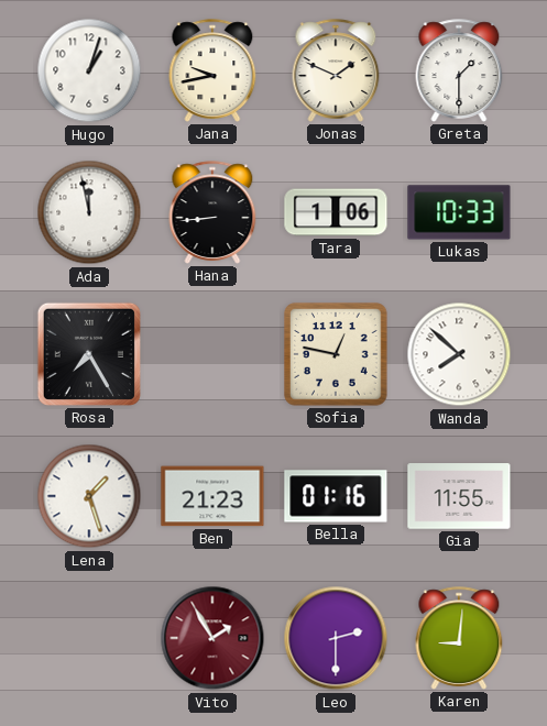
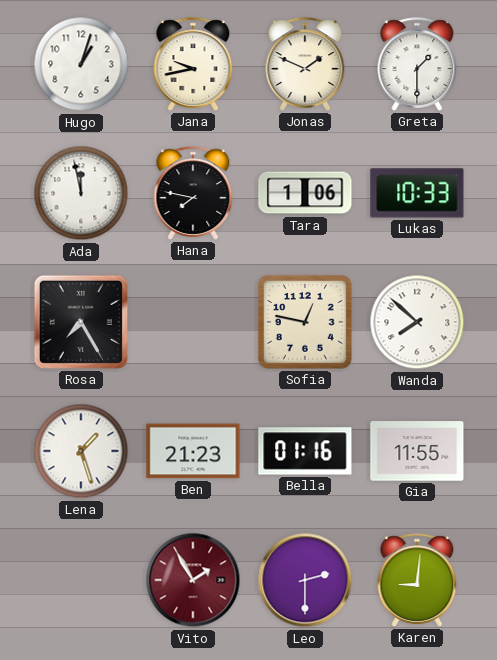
Hana: 8:44 -> 7:47 (193, 193)
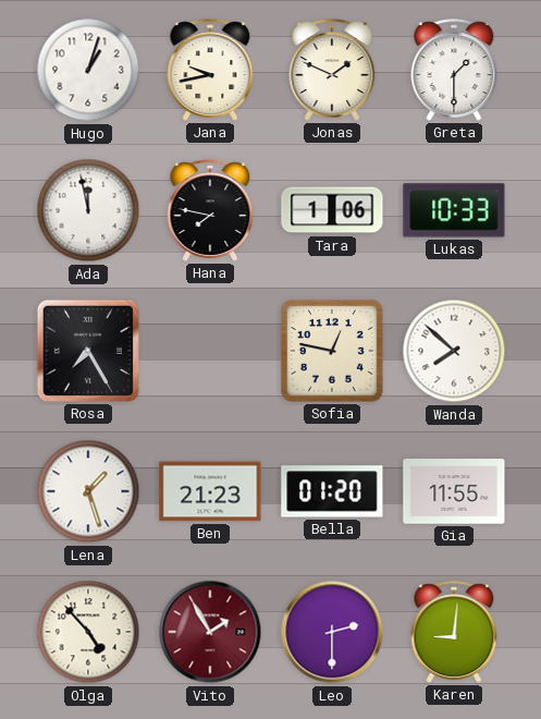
Bella: 01:16 -> 01:20 (332, 491)
Olga: none -> 4:53 (88, 632)
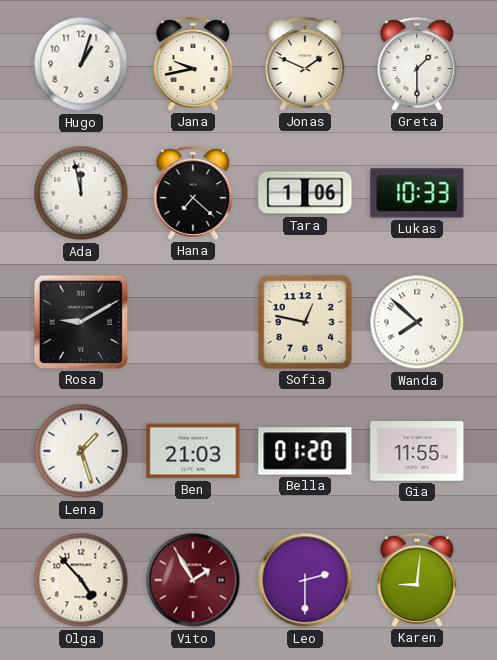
Hana: 7:47 -> 7:22 (193, 193)
Rosa: 7:25 -> 9:10 (81, 322)
Ben: 21:23 -> 21:03 (193, 451)
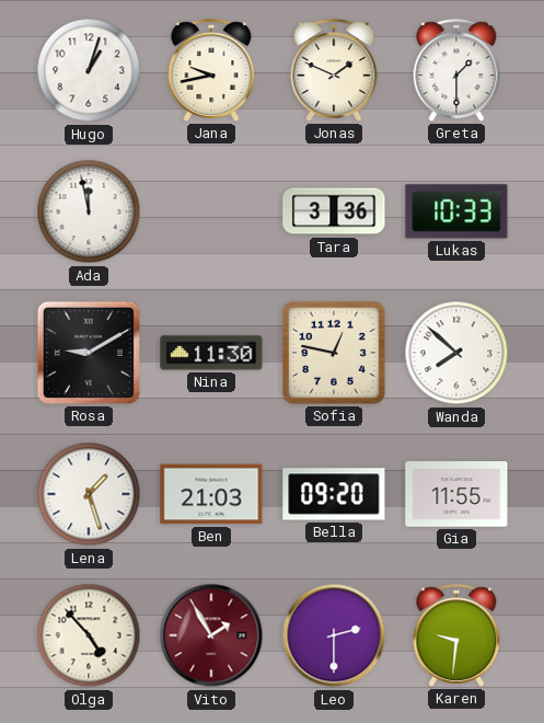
Hana: 7:22 -> none (193, 193)
Tara: 1:06 -> 3:36 (334, 211)
Nina: none -> 11:30 (211, 353)
Bella: 01:20 -> 09:20 (334, 494)
Karen: 9:01 -> 9:31 (456, 635)
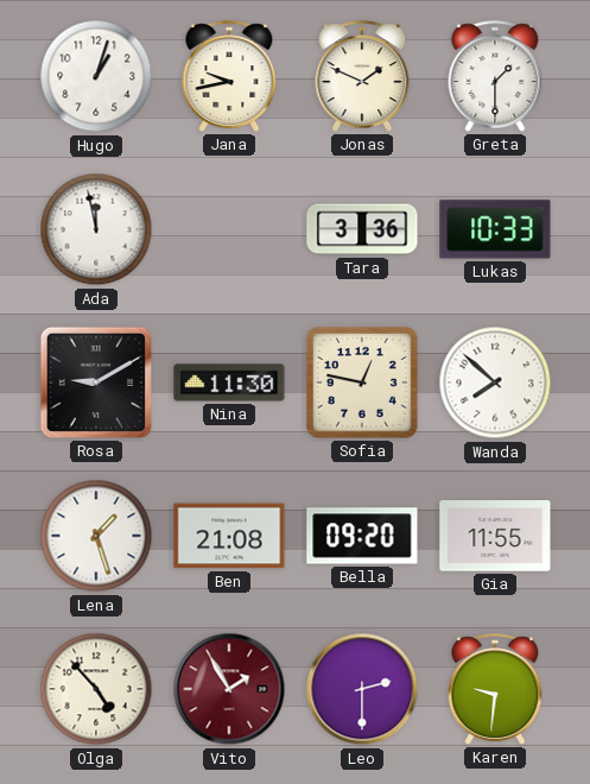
Ben: 21:03 -> 21:08 (229, 536)
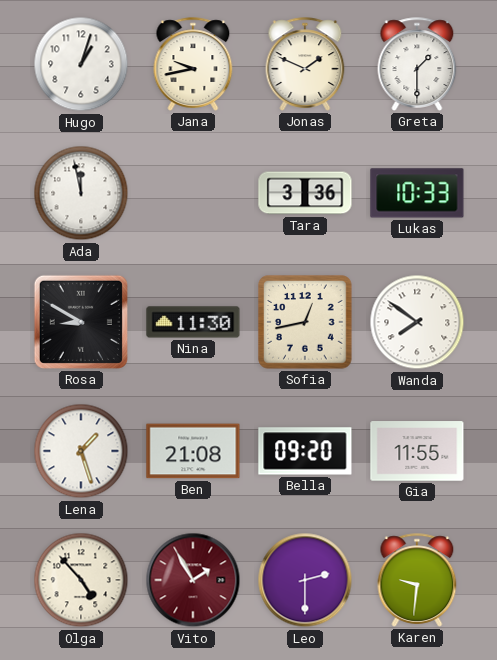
Rosa: 9:10 -> 8:50 (81, 322)
Sofia: 12:47 -> 12:43 (305, 322)
Wanda: 7:52 -> 7:51 (417, 322)
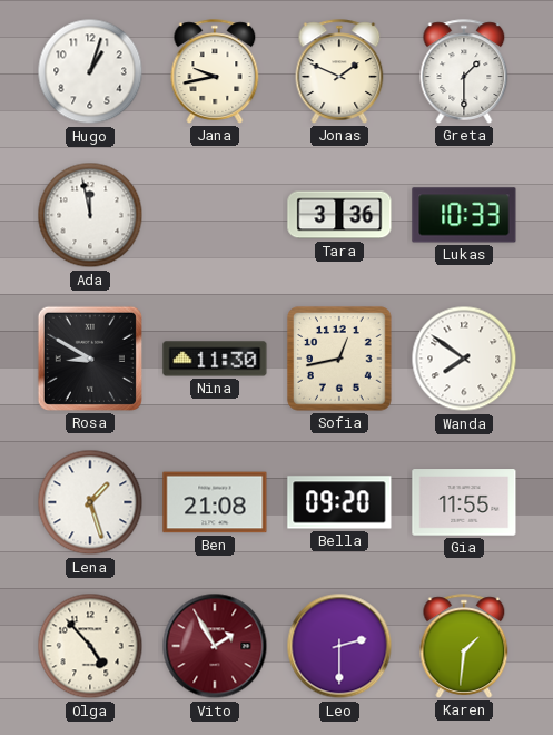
Karen: 9:31 -> 1:31 (464, 646)
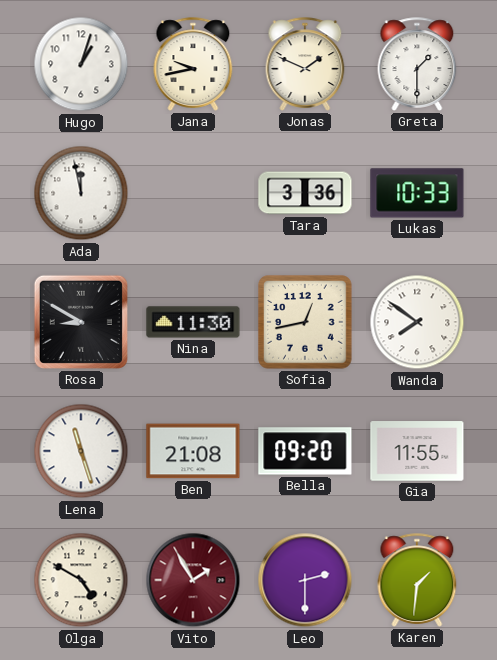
Lena: 1:27 -> 11:27 (81, 451)
Olga: 4:53 -> 4:50 (81, 580)
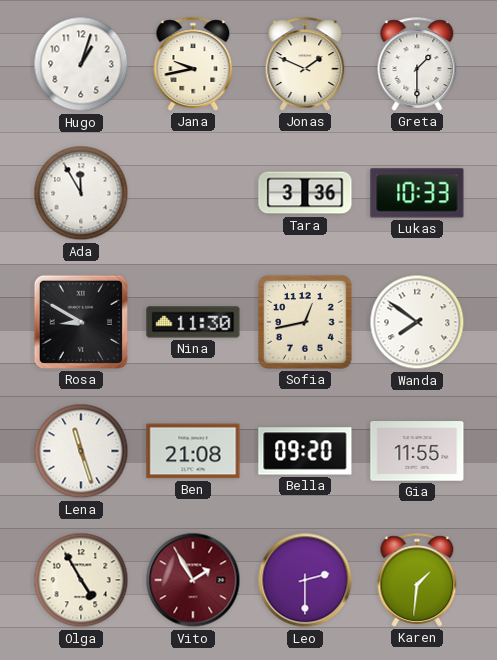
Ada: 11:58 -> 11:55 (81, 193)
Olga: 4:50 -> 4:55 (81, 580)
